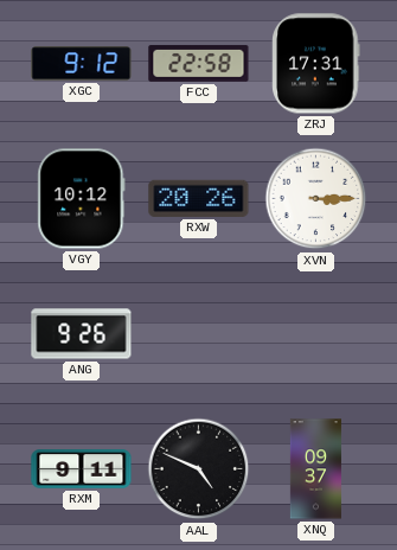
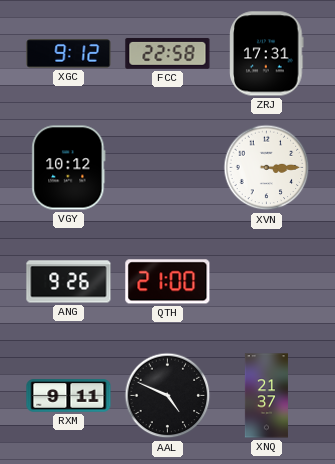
RXW: 20:26 -> none (199, 198)
QTH: none -> 21:00 (168, 282)
XNQ: 09:37 -> 21:37 (266, 396)
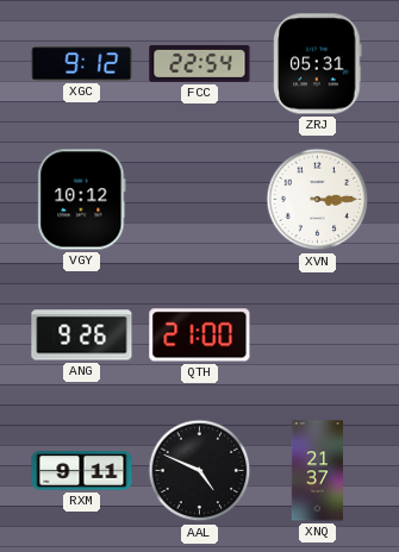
FCC: 22:58 -> 22:54 (200, 63)
ZRJ: 17:31 -> 05:31 (318, 64)
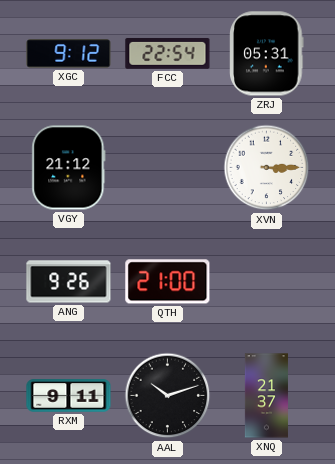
VGY: 10:12 -> 21:12 (69, 168)
AAL: 4:49 -> 10:12 (168, 396)
